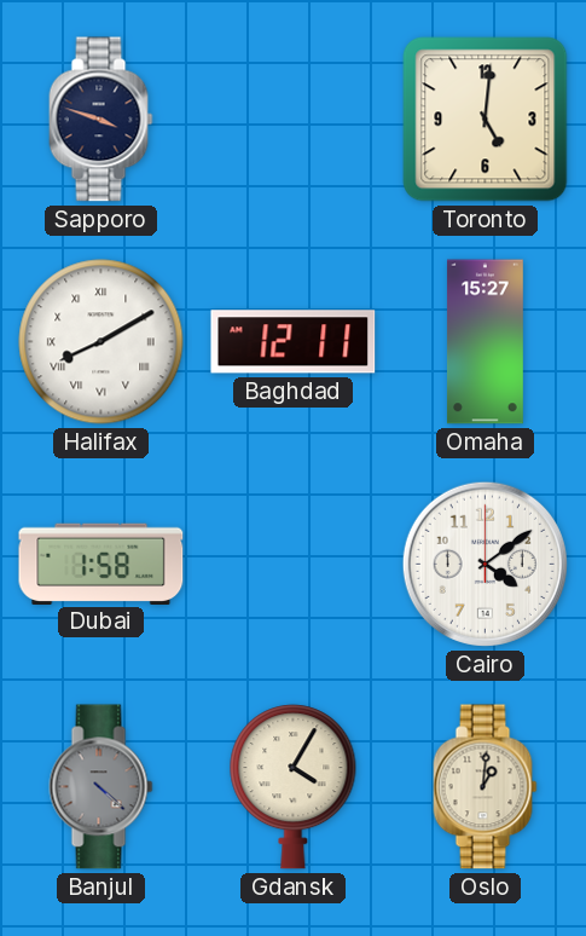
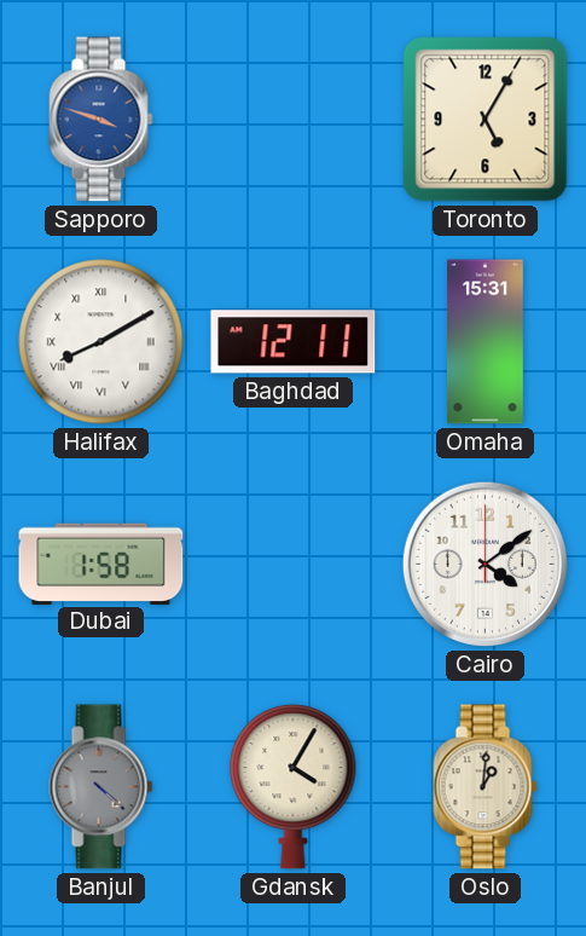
Sapporo dial: navy -> blue (101, 120)
Toronto: 5:01 -> 5:05 (486, 120)
Omaha: 15:27 -> 15:31 (485, 342)
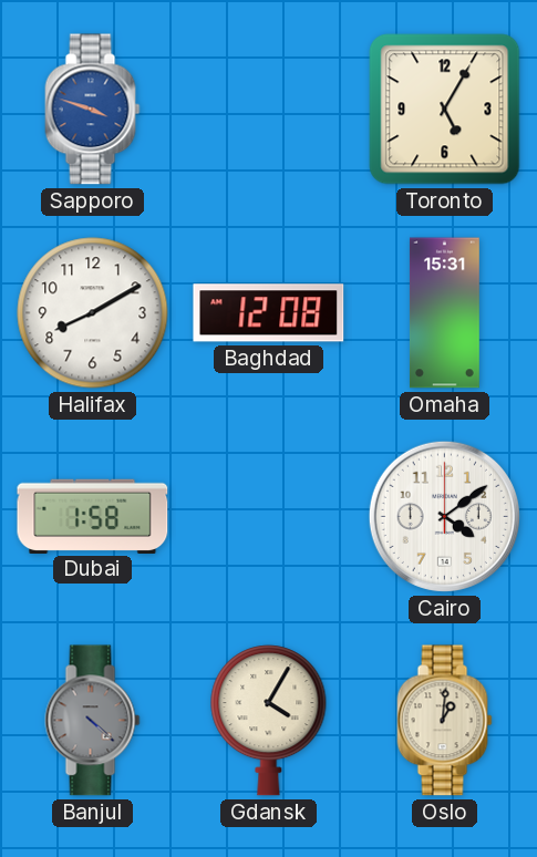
Halifax numerals: Roman -> Arabic (93, 313)
Baghdad: 12:11 -> 12:08 (269, 313)
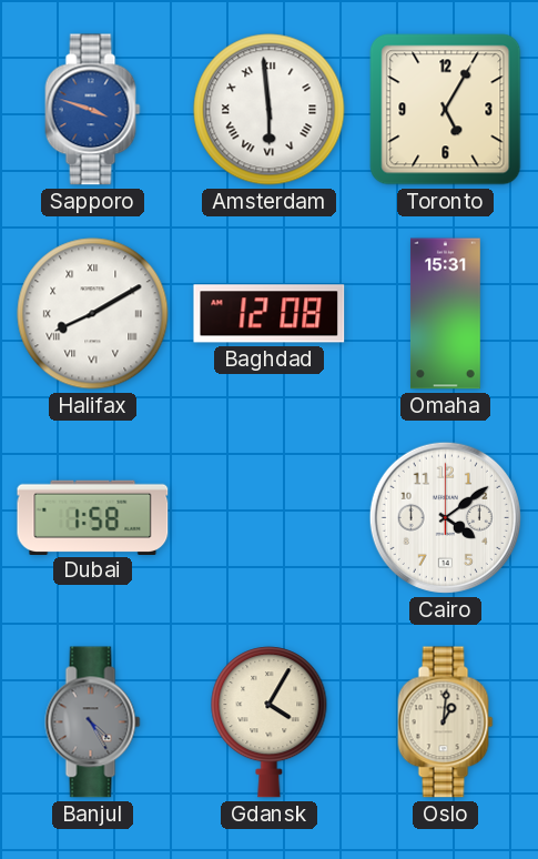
Amsterdam: none -> 5:59 (270, 110)
Halifax numerals: Arabic -> Roman (93, 314)
Banjul: 4:22 -> 4:25 (93, 722)
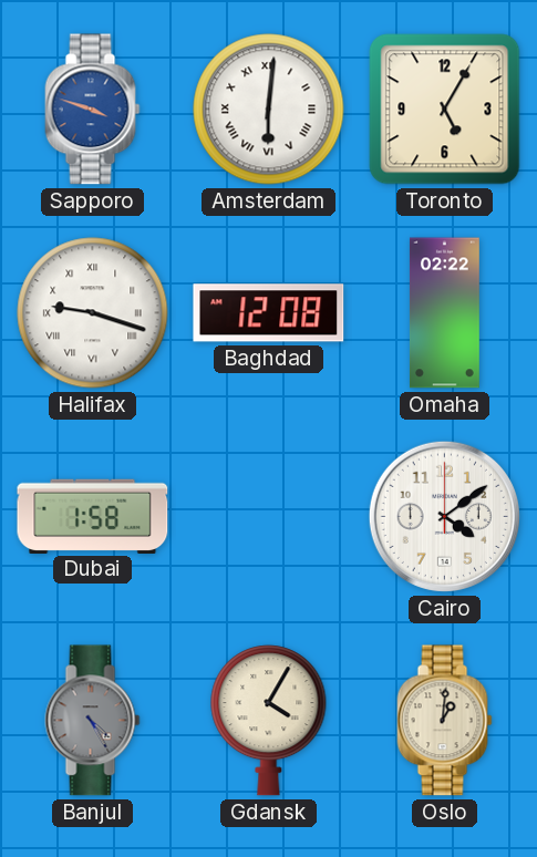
Amsterdam: 5:59 -> 6:01 (269, 110)
Halifax: 8:10 -> 9:18 (93, 313)
Omaha: 15:31 -> 02:22 (444, 313)
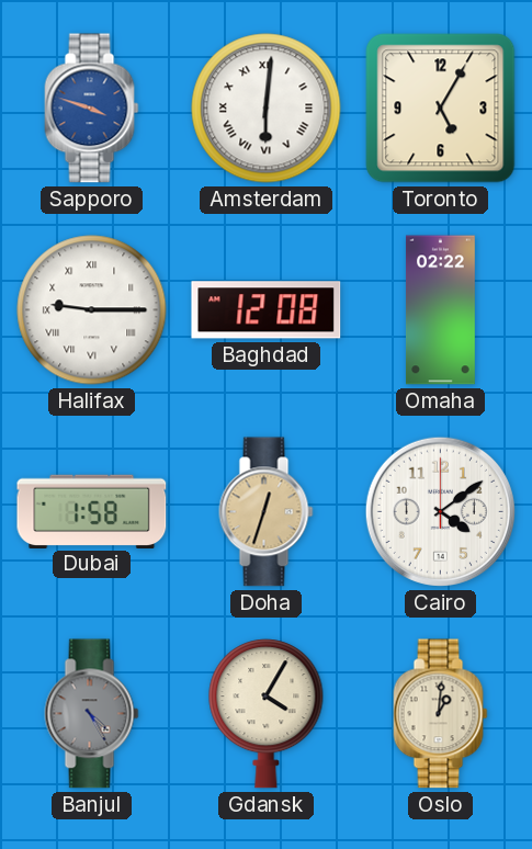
Halifax: 9:18 -> 9:15 (92, 310)
Doha: none -> 12:33 (267, 512)
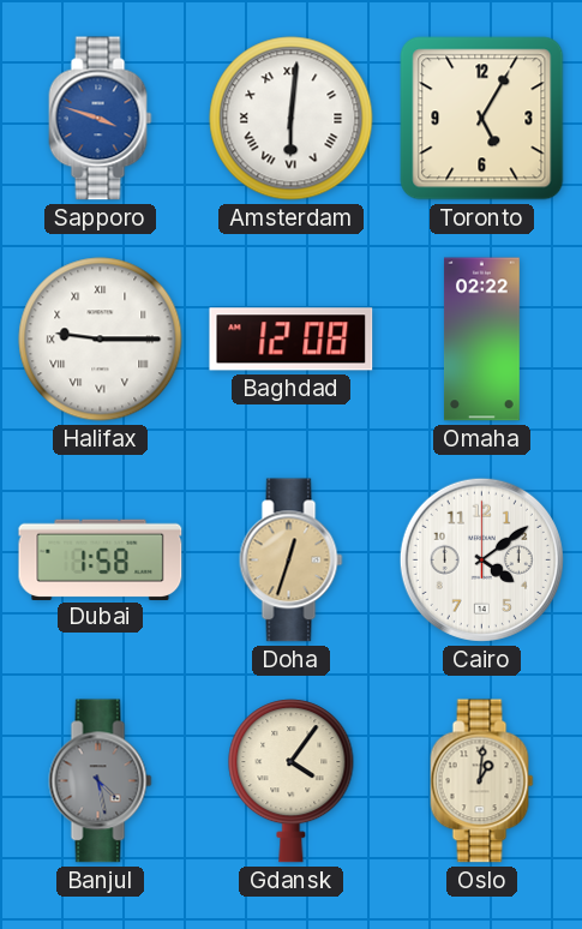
Banjul: 4:25 -> 4:28 (101, 781)
Gdansk: 4:05 -> 4:06 (292, 781)
